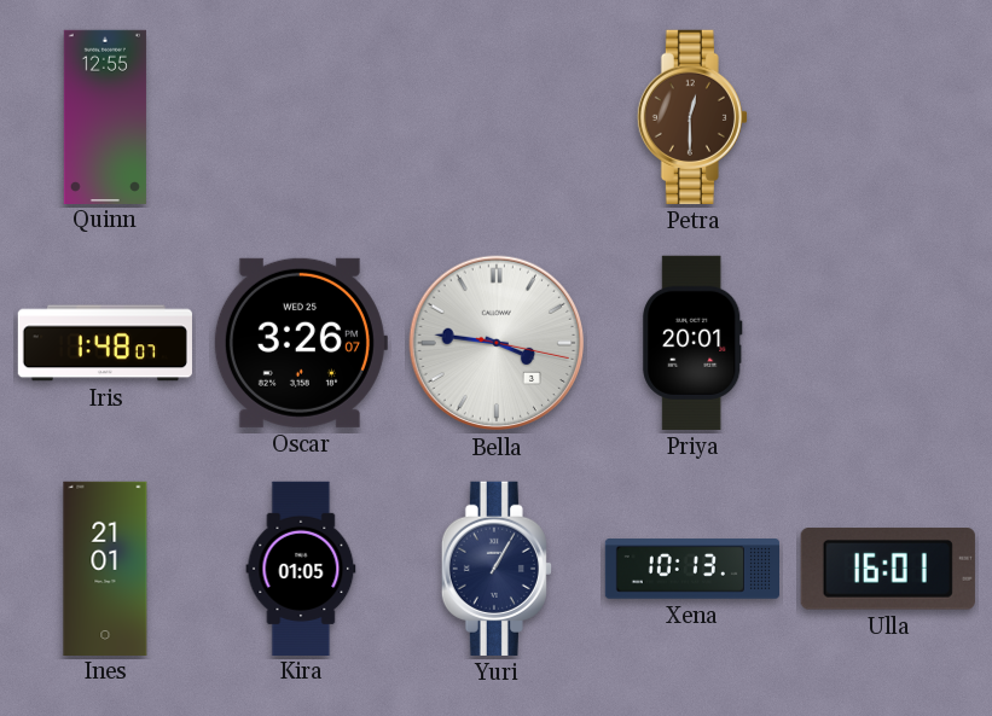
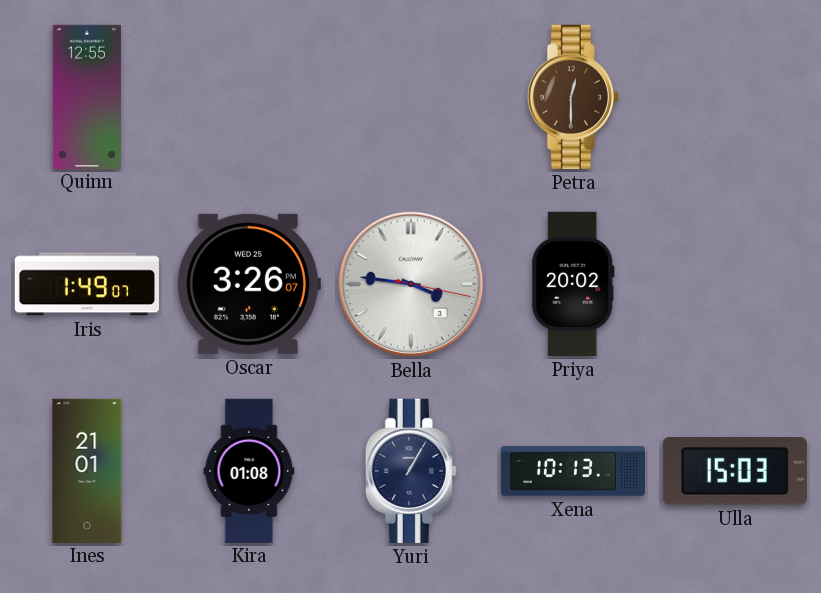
Iris: 1:48 -> 1:49 (87, 284)
Priya: 20:01 -> 20:02 (573, 284)
Kira: 01:05 -> 01:08 (249, 470)
Ulla: 16:01 -> 15:03 (735, 471)
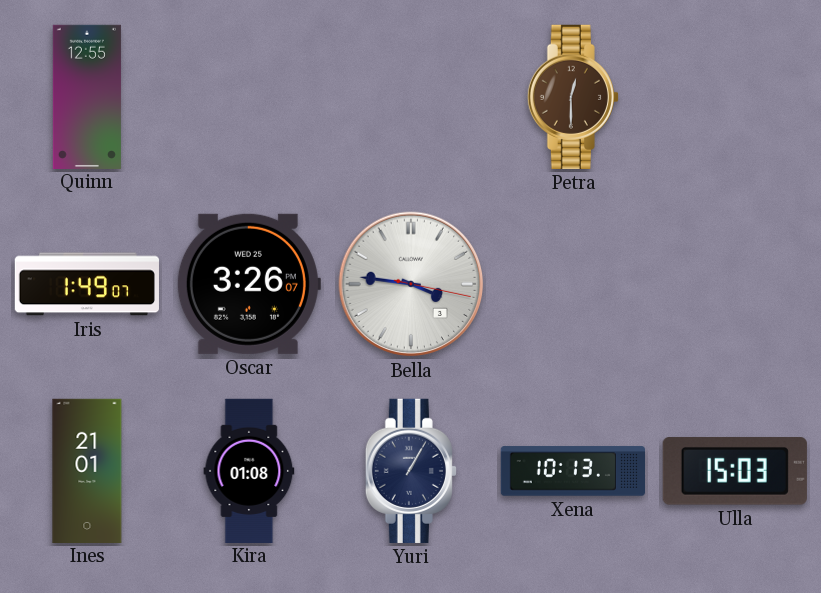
Priya: 20:02 -> none (573, 284)
